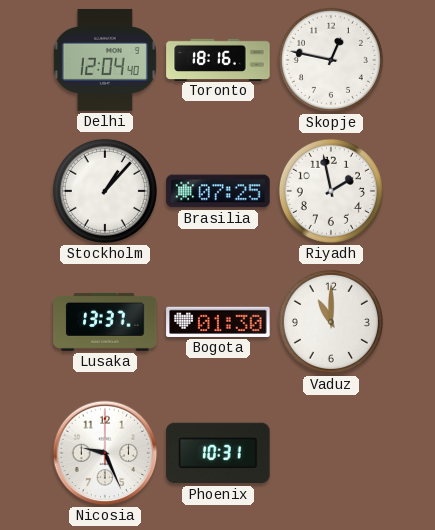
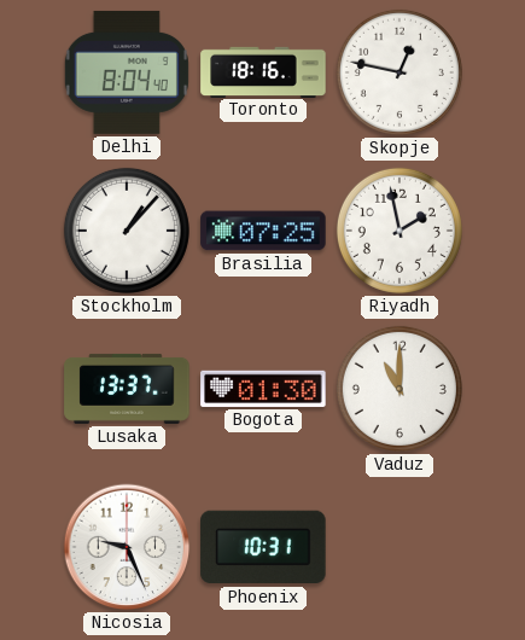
Delhi: 12:04 -> 8:04 (127, 72)
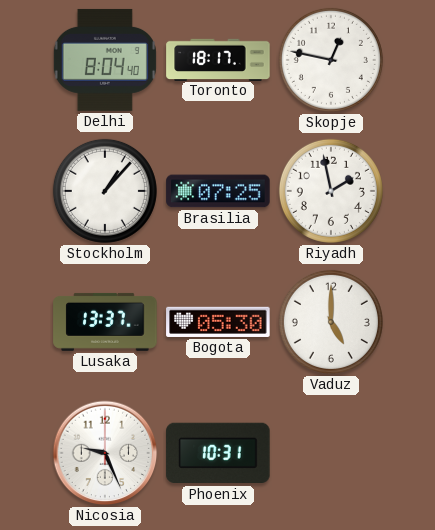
Toronto: 18:16 -> 18:17 (218, 59)
Bogota: 01:30 -> 05:30 (218, 322)
Vaduz: 11:00 -> 5:00 (331, 322)
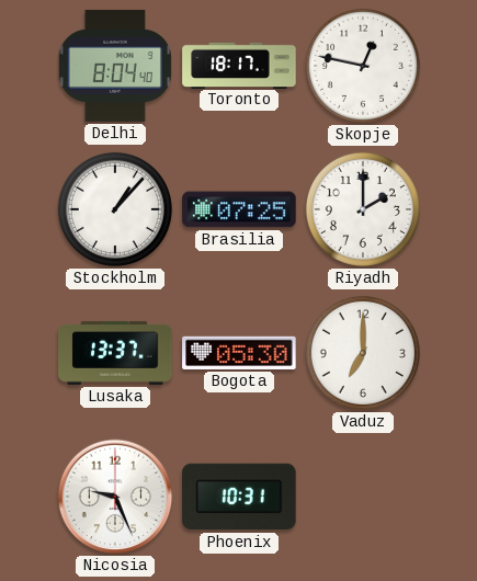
Riyadh: 1:58 -> 2:00 (363, 209)
Vaduz: 5:00 -> 7:00 (363, 353)
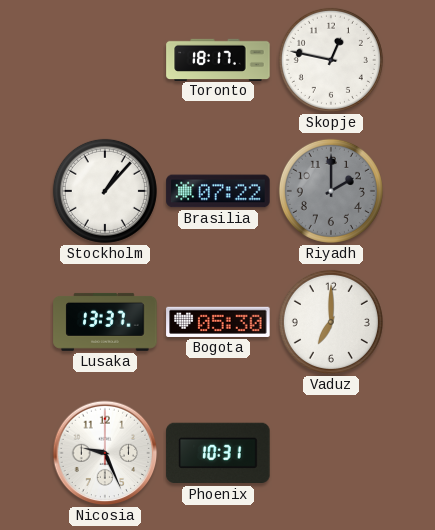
Delhi: 8:04 -> none (115, 66)
Brasilia: 07:25 -> 07:22 (218, 191)
Riyadh dial: white -> grey (331, 191)
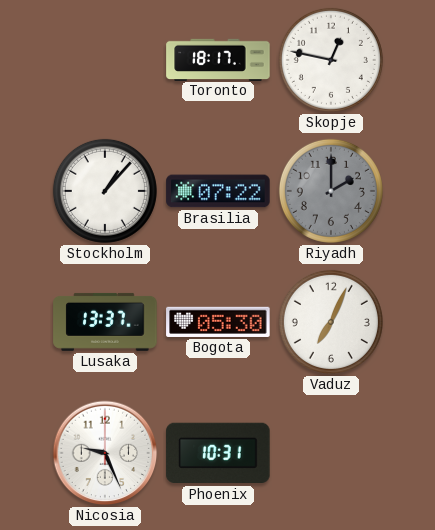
Vaduz: 7:00 -> 7:04 (331, 322)
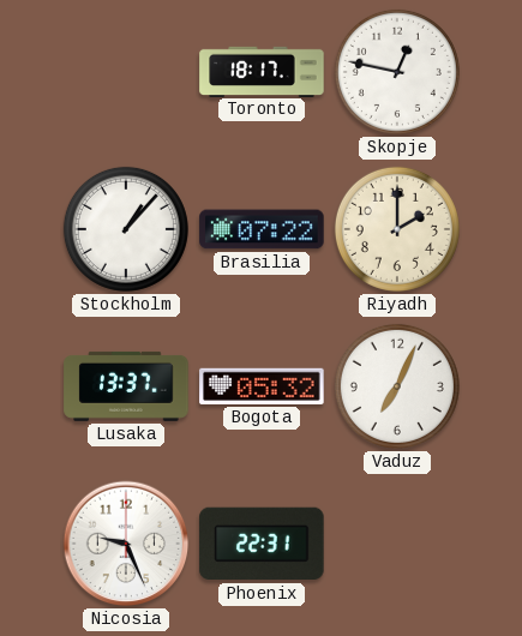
Riyadh dial: grey -> cream (397, 229)
Bogota: 05:30 -> 05:32 (262, 386)
Phoenix: 10:31 -> 22:31 (262, 544)
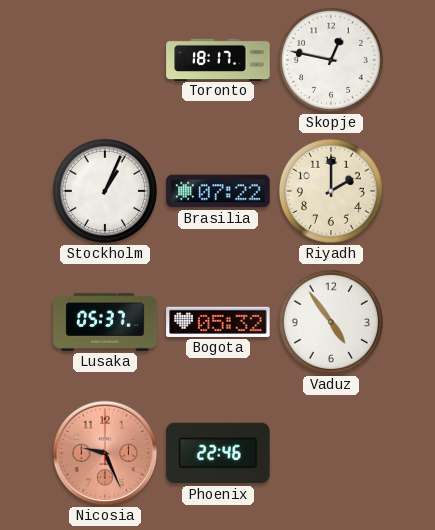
Stockholm: 1:07 -> 1:04 (105, 191)
Lusaka: 13:37 -> 05:37 (105, 322)
Vaduz: 7:04 -> 4:54 (331, 322)
Nicosia dial: white -> salmon (105, 453)
Phoenix: 22:31 -> 22:46 (218, 453)
